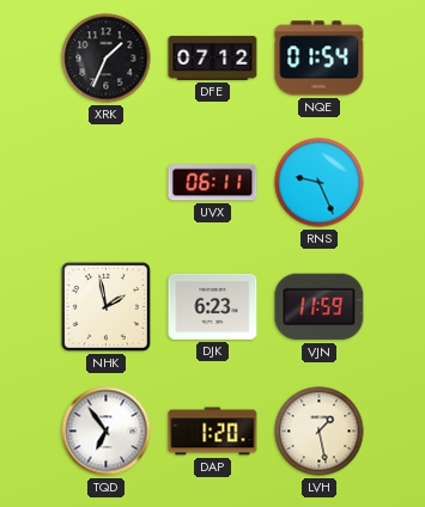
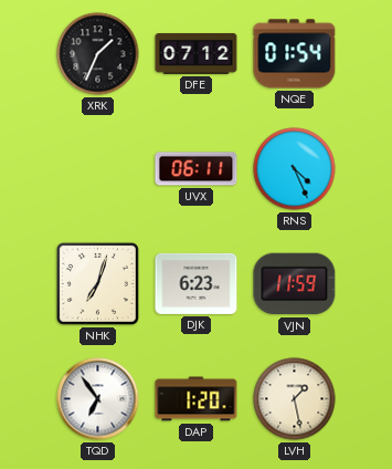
RNS: 9:26 -> 4:26 (295, 169)
NHK: 1:58 -> 7:03 (97, 283)
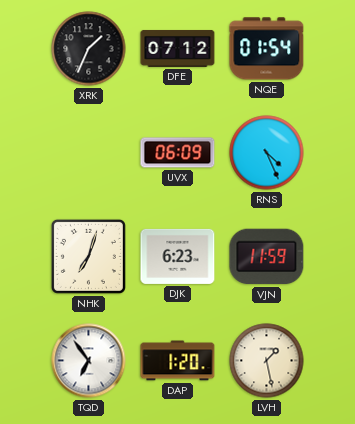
UVX: 06:11 -> 06:09 (178, 153)
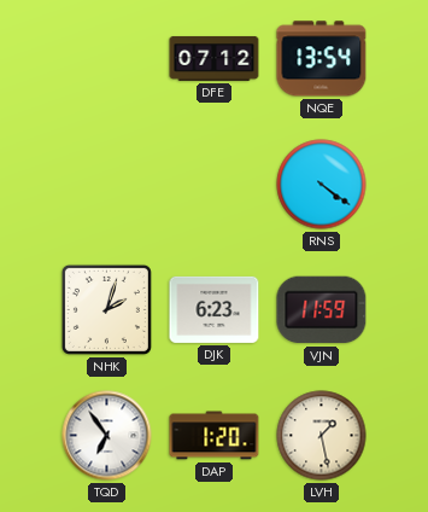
XRK: 1:34 -> none (89, 49)
NQE: 01:54 -> 13:54 (322, 59)
UVX: 06:09 -> none (178, 153)
RNS: 4:26 -> 4:21 (322, 185)
NHK: 7:03 -> 2:03 (106, 309)
